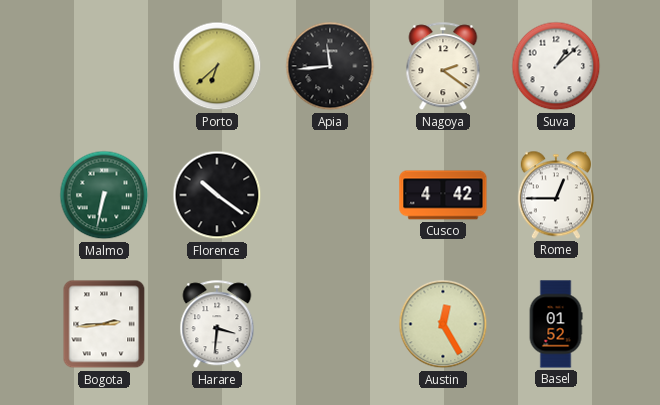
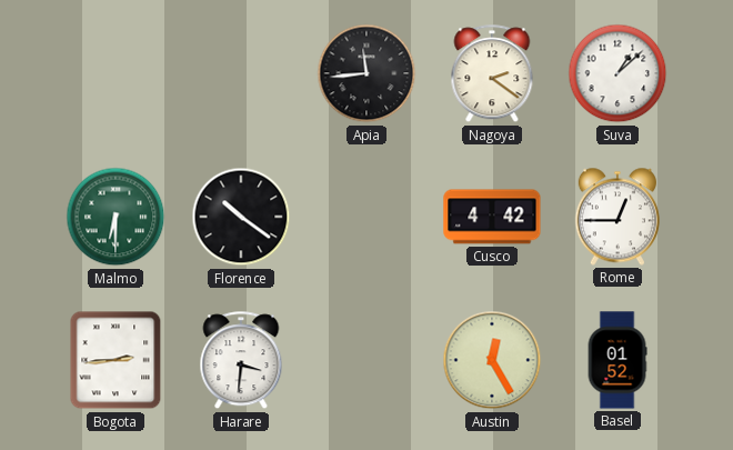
Porto: 6:38 -> none (217, 66)
Malmo: 6:32 -> 6:30 (116, 217)
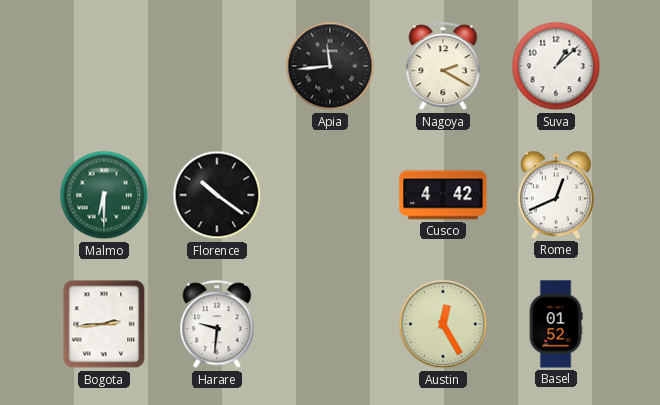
Nagoya: 2:21 -> 2:20 (443, 67)
Rome: 12:45 -> 12:41 (556, 195)
Harare: 3:31 -> 9:31 (217, 325)
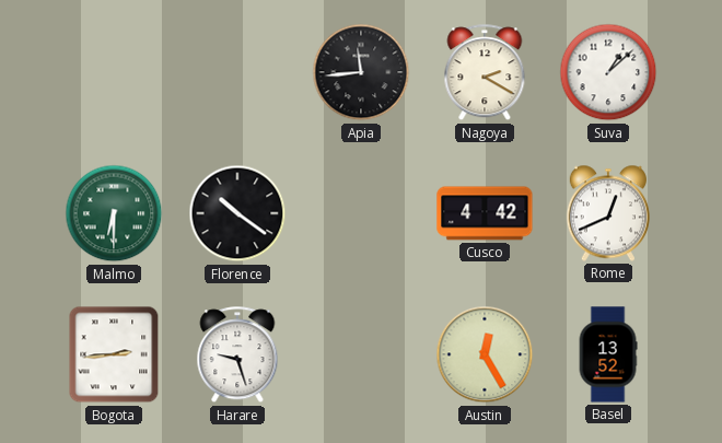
Harare: 9:31 -> 9:27 (237, 355)
Basel: 01:52 -> 13:52 (608, 354)
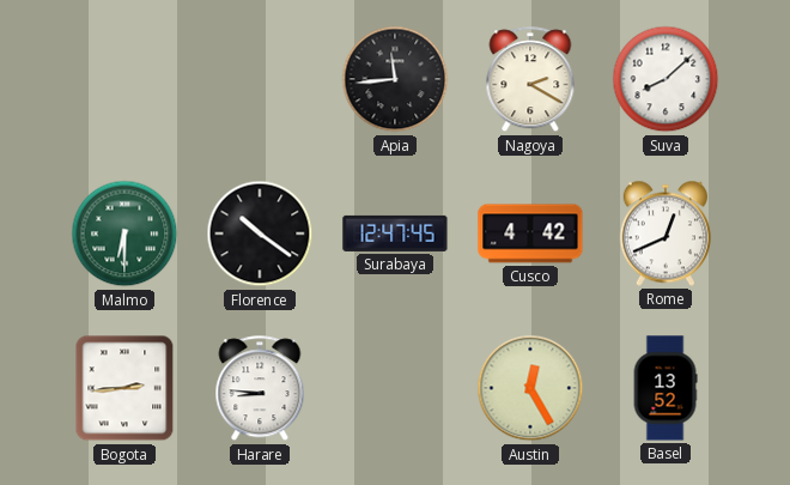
Suva: 1:08 -> 8:08 (666, 79)
Surabaya: none -> 12:47 (395, 234)
Harare: 9:27 -> 8:46 (260, 389)
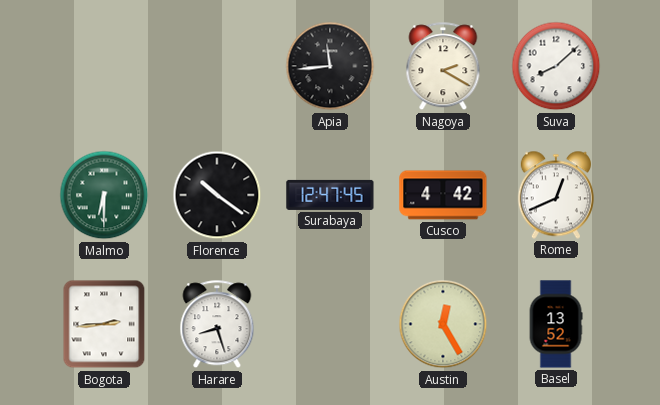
Harare: 8:46 -> 8:27 (217, 325)
